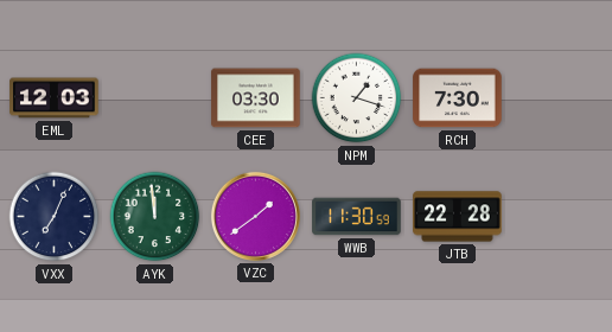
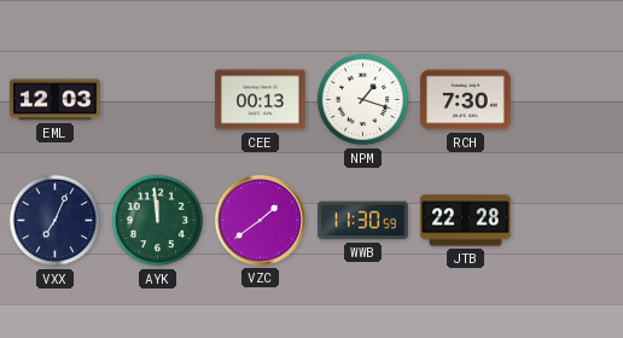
CEE: 03:30 -> 00:13 (261, 100)
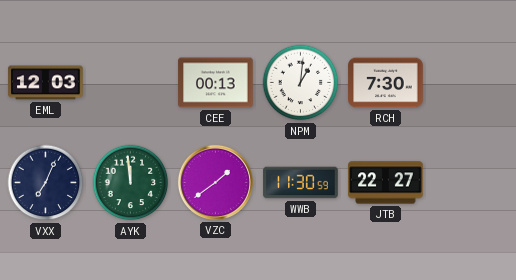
NPM: 1:18 -> 1:01 (301, 83)
JTB: 22:28 -> 22:27 (386, 183)
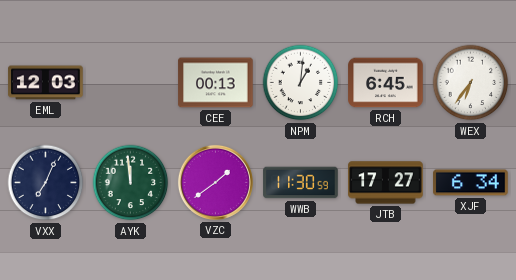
RCH: 7:30 -> 6:45 (386, 83)
WEX: none -> 6:36 (471, 83)
JTB: 22:27 -> 17:27 (386, 183)
XJF: none -> 6:34 (471, 183)
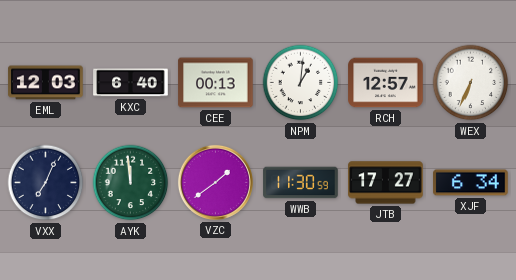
KXC: none -> 6:40 (131, 83)
RCH: 6:45 -> 12:57 (386, 83)
WEX: 6:36 -> 6:34 (471, 83)
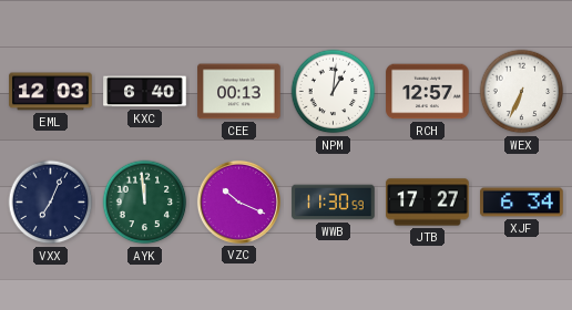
VZC: 1:39 -> 10:19 (238, 201)
